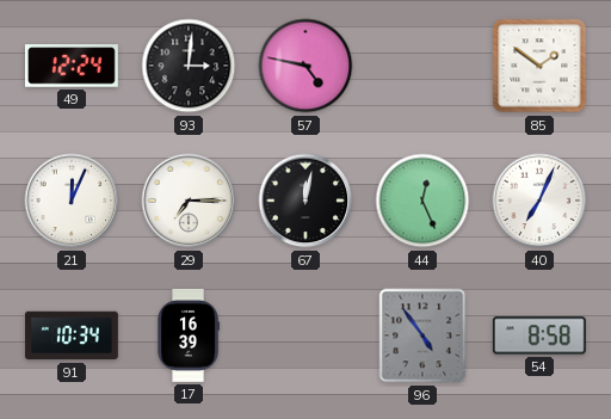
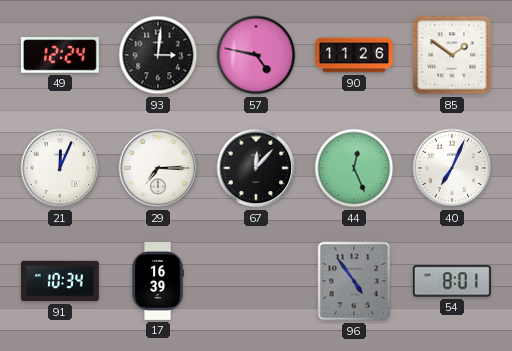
90: none -> 11:26 (355, 55)
67: 12:02 -> 12:07 (256, 168)
54: 8:58 -> 8:01 (452, 281)
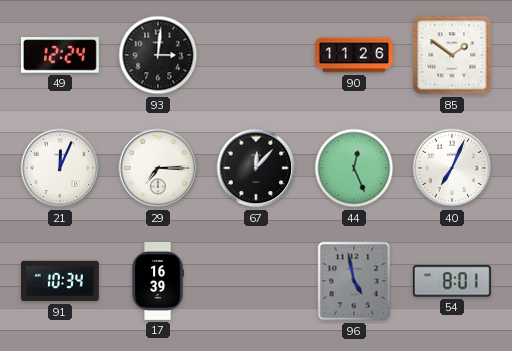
57: 4:47 -> none (256, 55)
96: 4:54 -> 4:58 (354, 281)
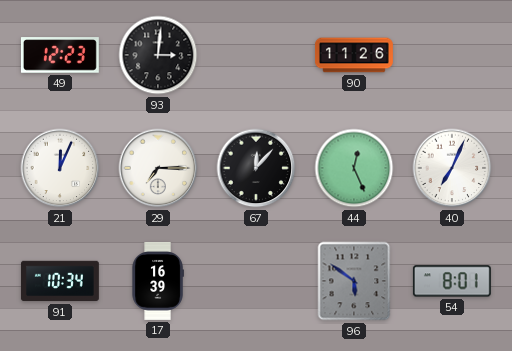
49: 12:24 -> 12:23 (60, 55)
85: 1:51 -> none (452, 55)
96: 4:58 -> 5:51 (354, 281)
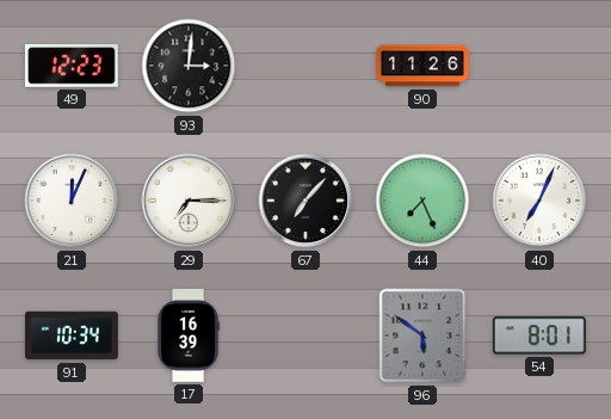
67: 12:07 -> 7:07 (305, 201)
44: 12:26 -> 7:26 (422, 201)
